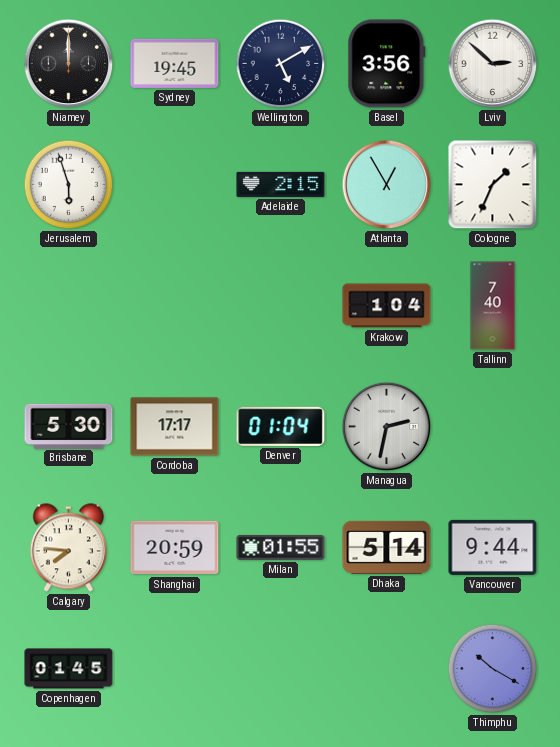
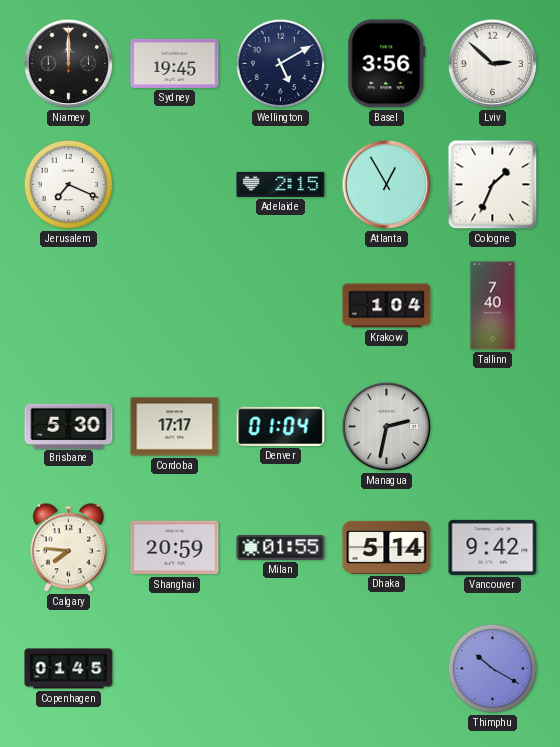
Jerusalem: 5:57 -> 7:19 (69, 185)
Vancouver: 9:44 -> 9:42 (493, 547)
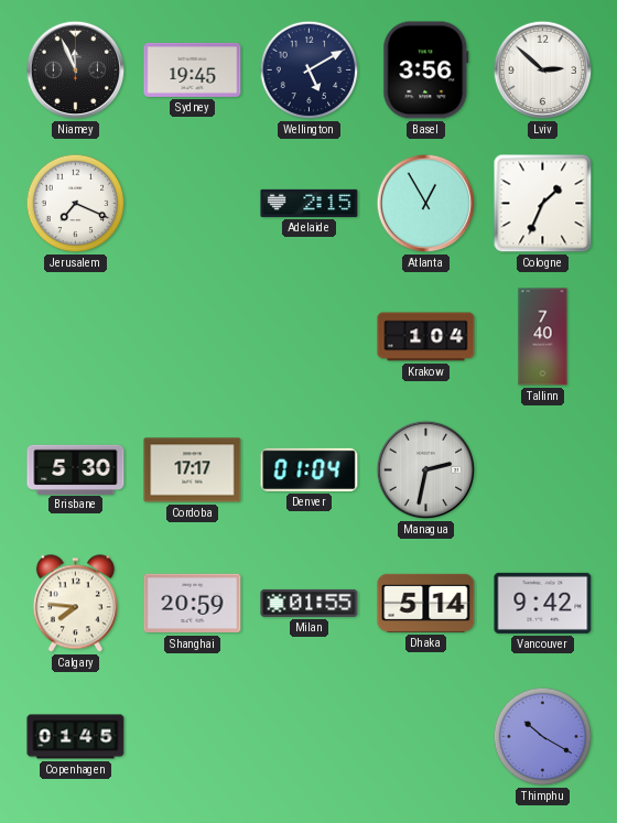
Niamey: 12:00 -> 11:56 (76, 71)
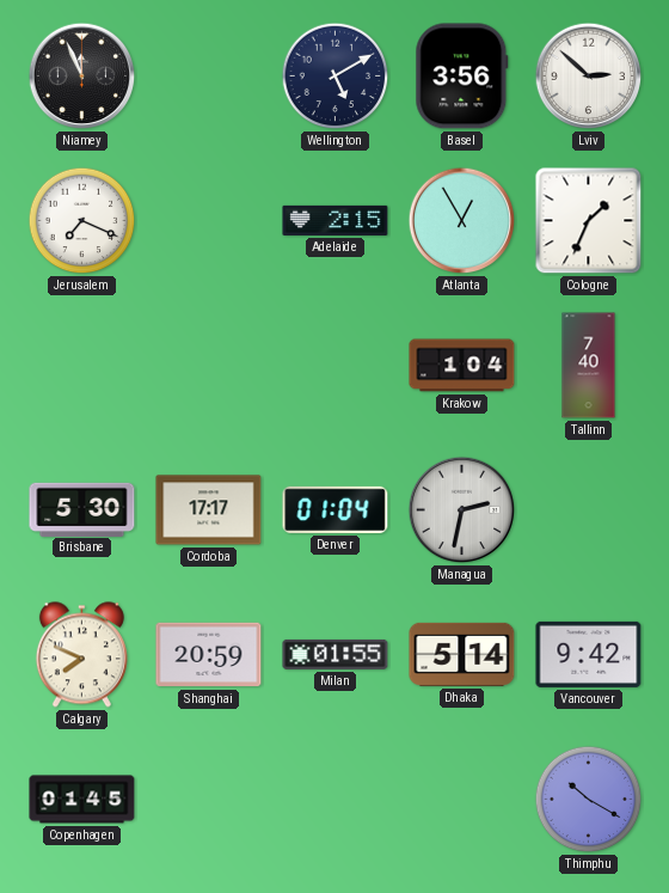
Sydney: 19:45 -> none (193, 69)
Calgary: 7:46 -> 7:49 (81, 655)
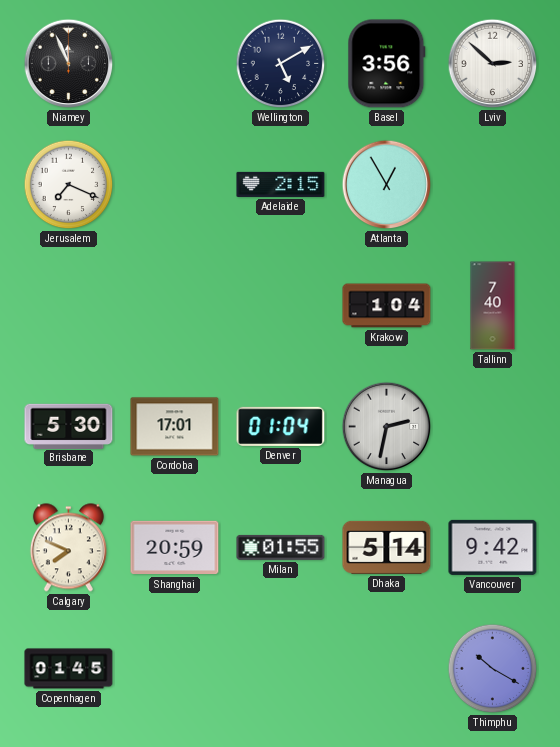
Cologne: 1:34 -> none (589, 221)
Cordoba: 17:17 -> 17:01 (175, 427)
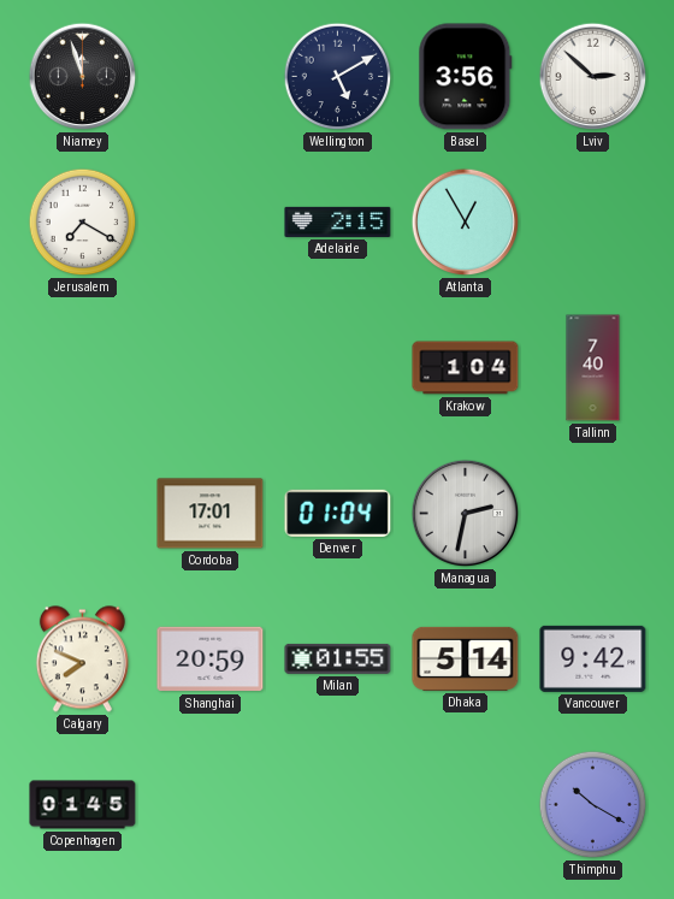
Niamey: 11:56 -> 11:57 (83, 77)
Jerusalem: 7:19 -> 7:20 (83, 223)
Brisbane: 5:30 -> none (69, 426)
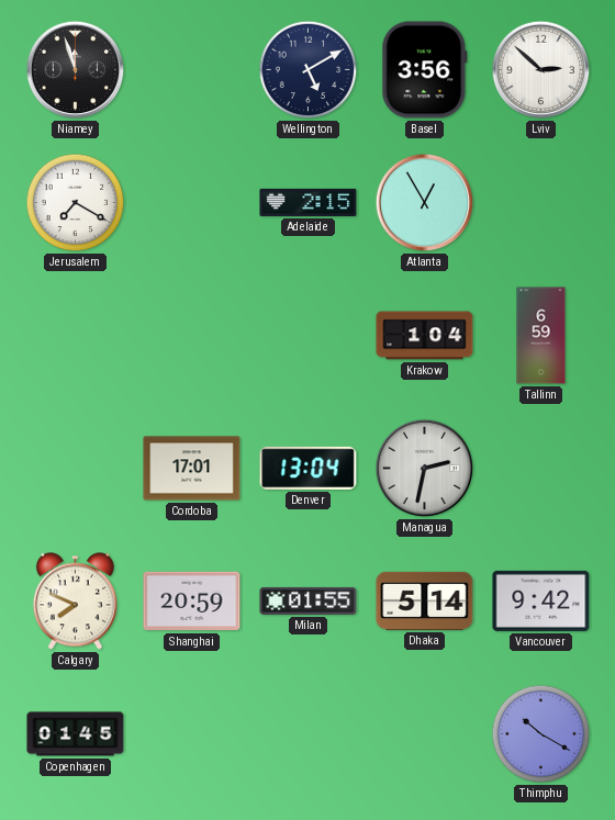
Tallinn: 7:40 -> 6:59 (541, 336)
Denver: 01:04 -> 13:04 (309, 468)
